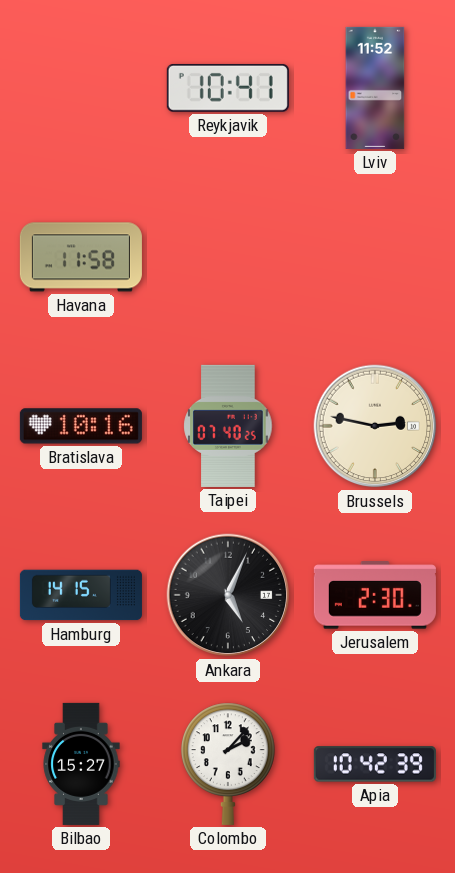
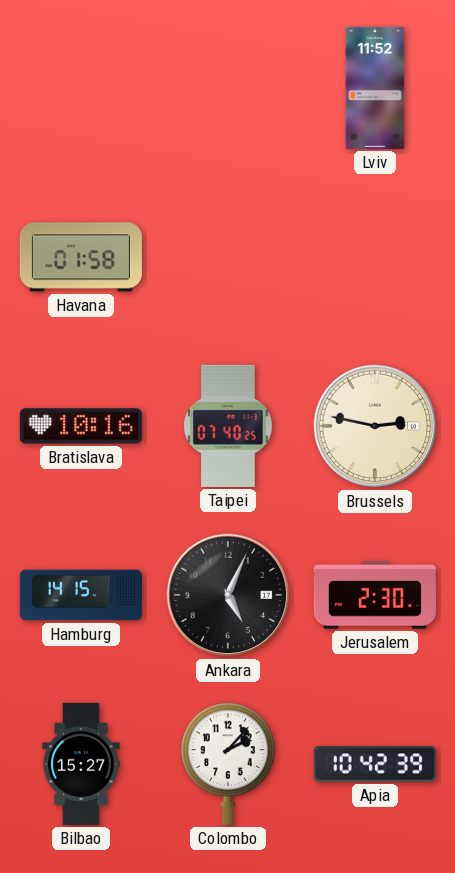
Reykjavik: 10:41 -> none (228, 88)
Havana: 11:58 -> 01:58 (81, 257)
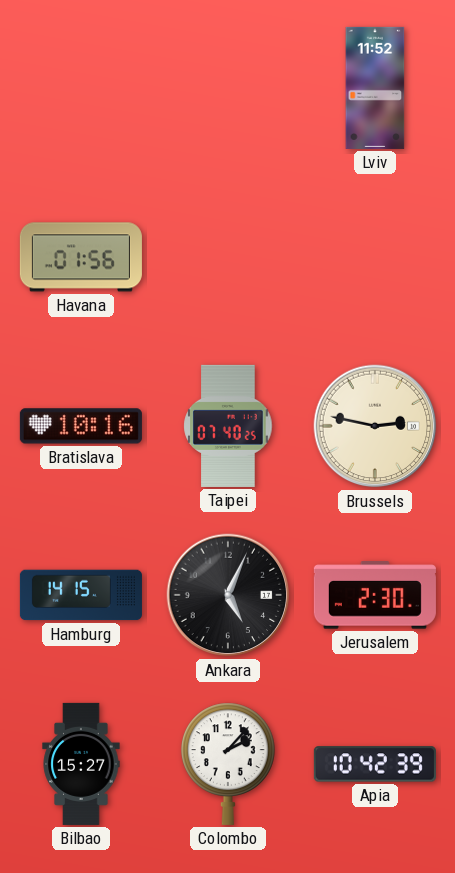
Havana: 01:58 -> 01:56 (81, 257)
